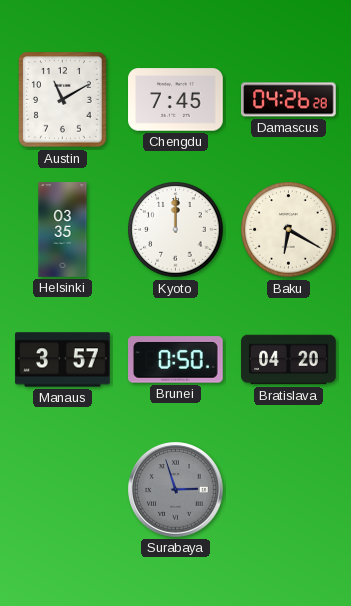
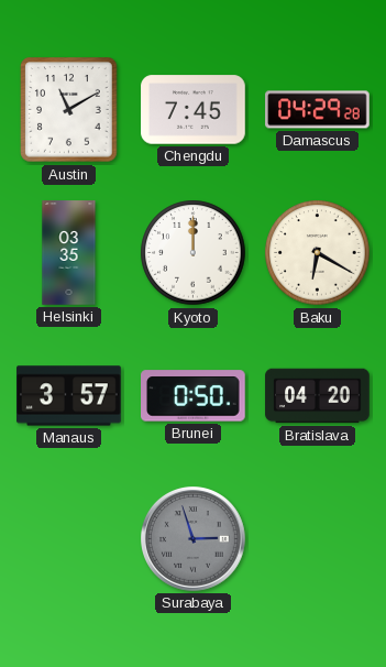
Damascus: 04:26 -> 04:29 (318, 110)
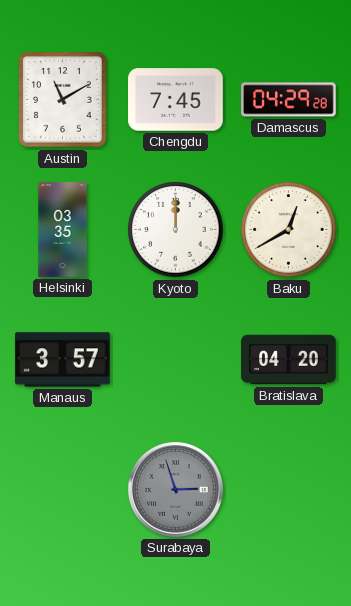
Baku: 6:20 -> 12:40 (289, 230)
Brunei: 0:50 -> none (194, 396)
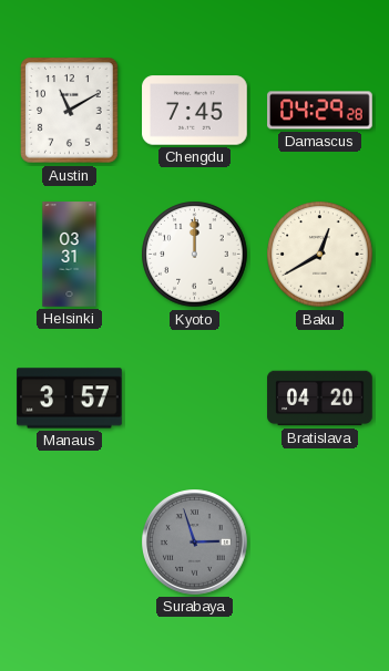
Helsinki: 03:35 -> 03:31 (70, 255)
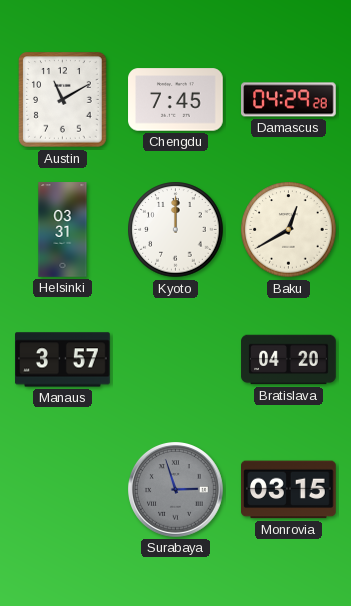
Monrovia: none -> 03:15 (289, 490)
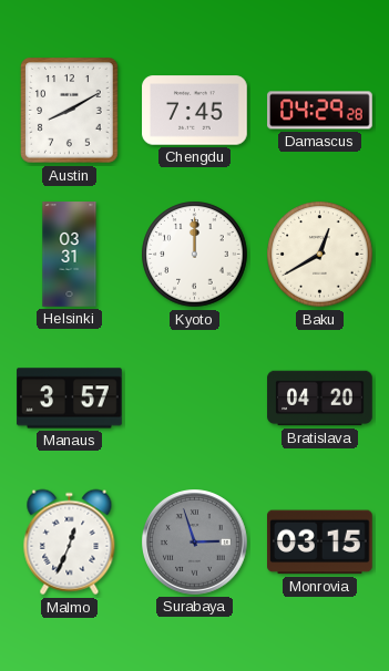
Austin: 11:10 -> 8:10 (70, 111)
Malmo: none -> 12:34 (70, 543)
